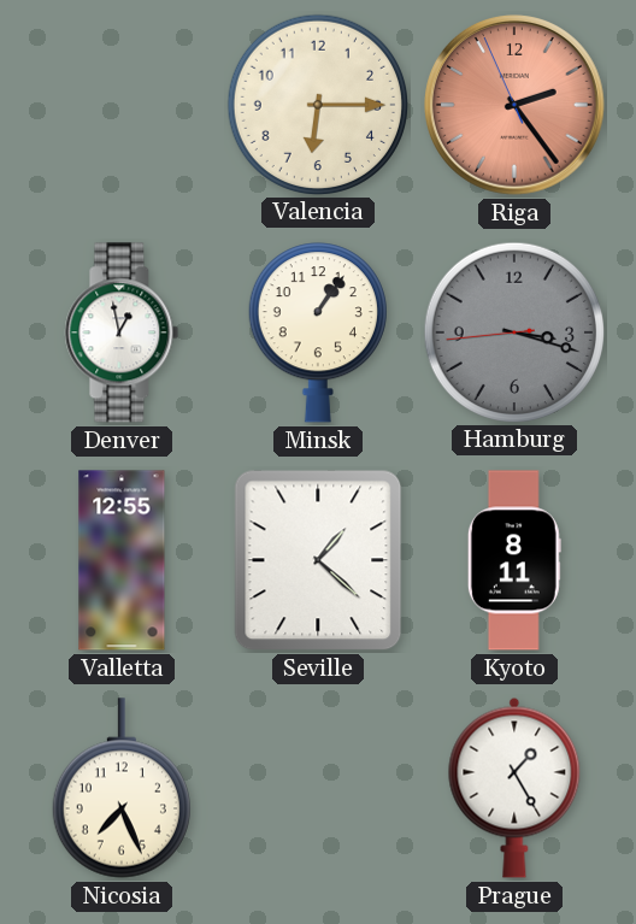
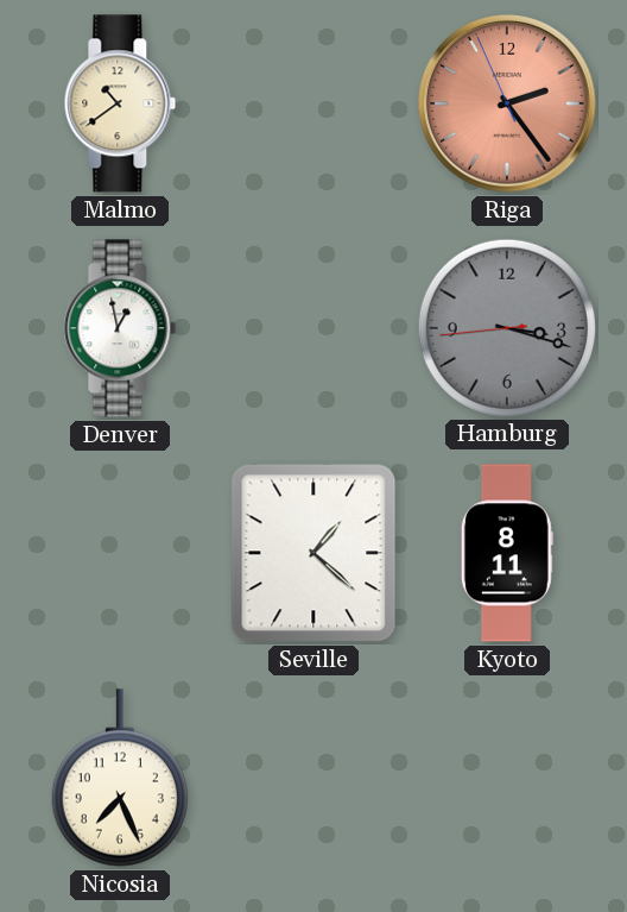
Malmo: none -> 10:39 (120, 103)
Valencia: 6:15 -> none (317, 104)
Minsk: 1:06 -> none (318, 332)
Valletta: 12:55 -> none (122, 560)
Prague: 1:25 -> none (514, 788)
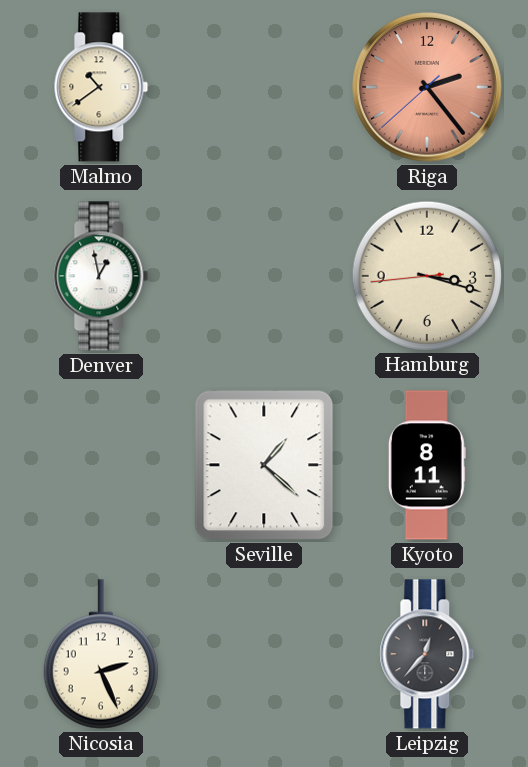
Riga: 2:23:56 -> 2:23:38 (428, 88)
Hamburg dial: grey -> cream (426, 275)
Nicosia: 7:26 -> 2:26 (101, 654)
Leipzig: none -> 12:37 (427, 654)
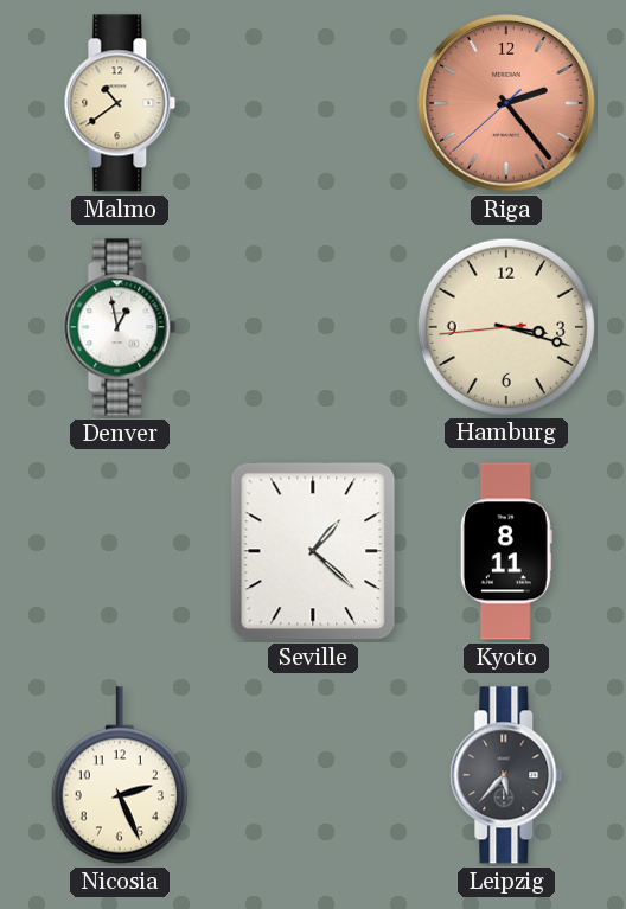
Leipzig: 12:37 -> 5:37 (506, 775)
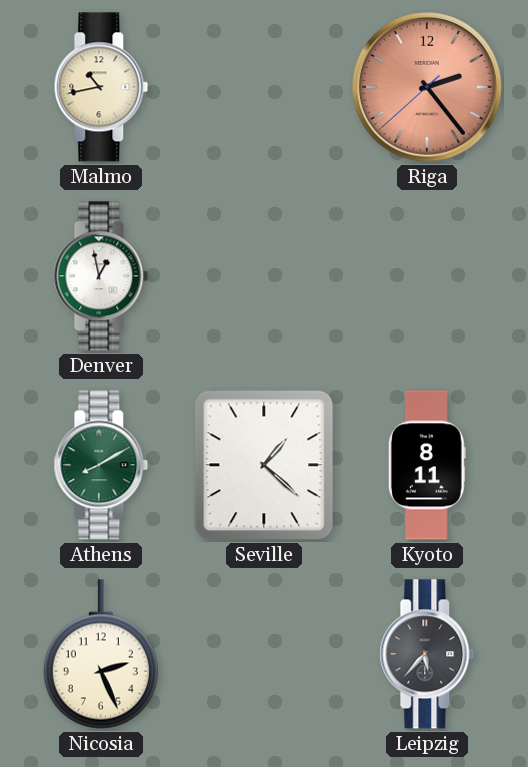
Malmo: 10:39 -> 10:43 (101, 87)
Hamburg: 3:17 -> none (505, 326)
Athens: none -> 8:10 (101, 465)
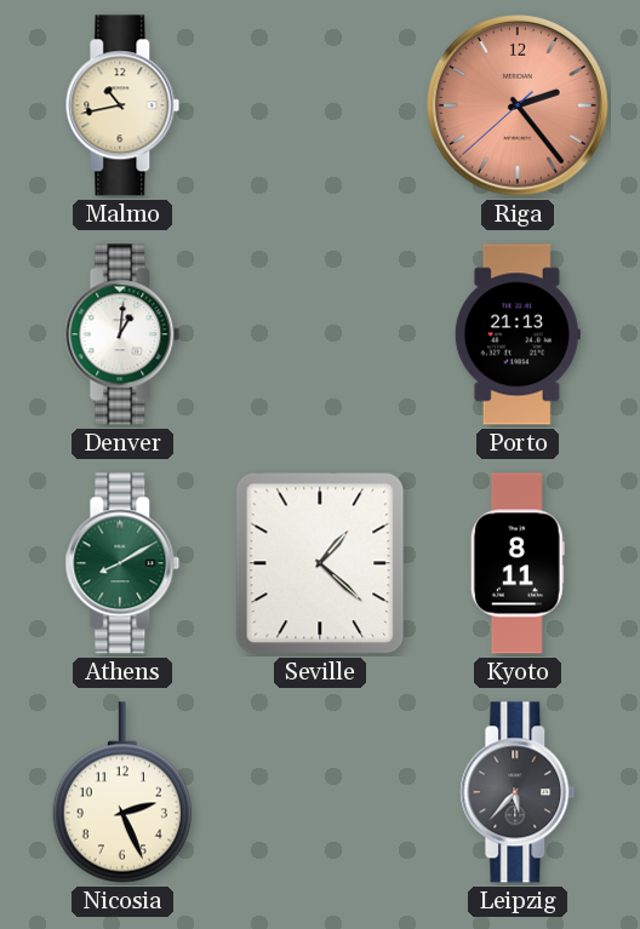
Denver: 12:58 -> 1:01 (122, 334)
Porto: none -> 21:13 (518, 334)
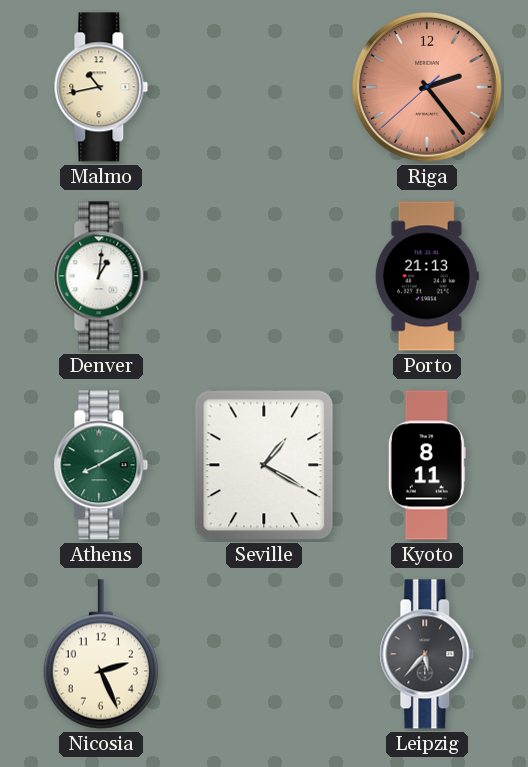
Seville: 1:22 -> 1:20 (264, 465)
